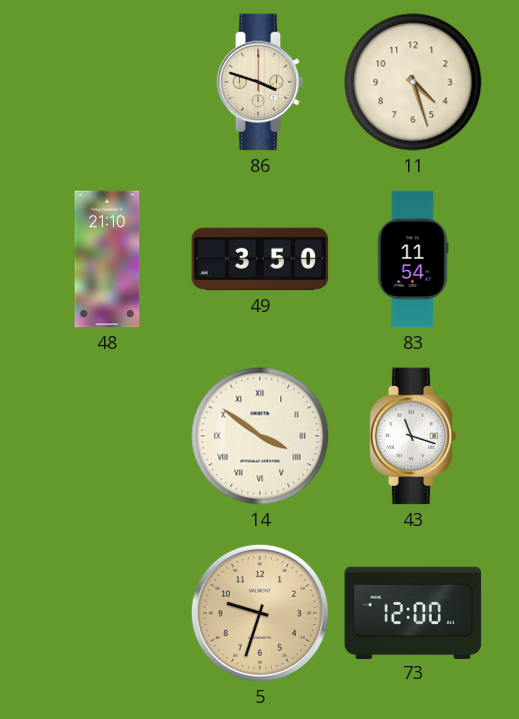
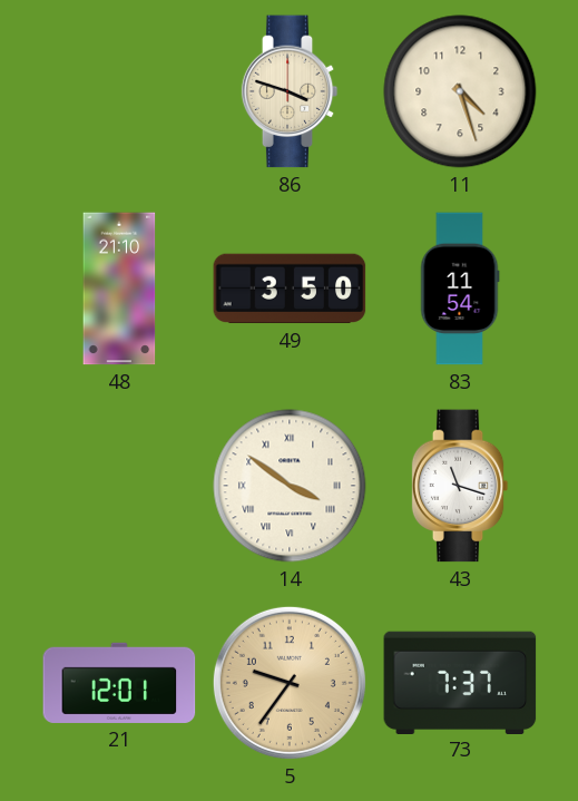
21: none -> 12:01 (119, 683)
5: 9:33 -> 9:36 (290, 683)
73: 12:00 -> 7:37 (460, 682)
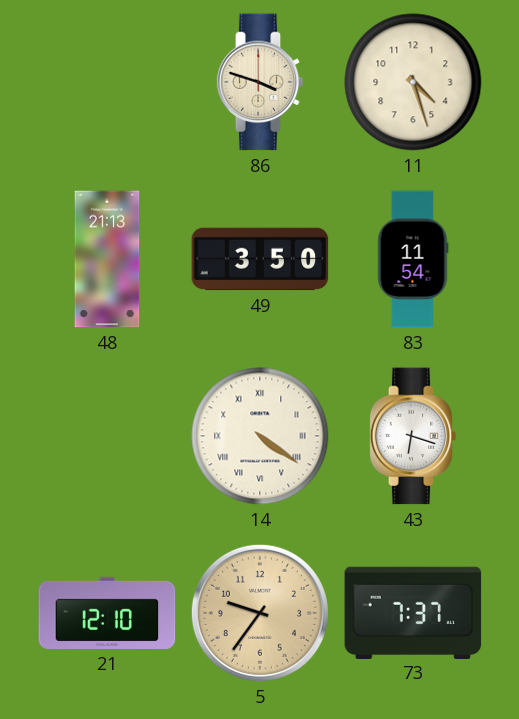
48: 21:10 -> 21:13 (107, 259)
14: 3:51 -> 4:21 (260, 436)
43: 11:18 -> 6:18 (413, 436)
21: 12:01 -> 12:10 (107, 613)
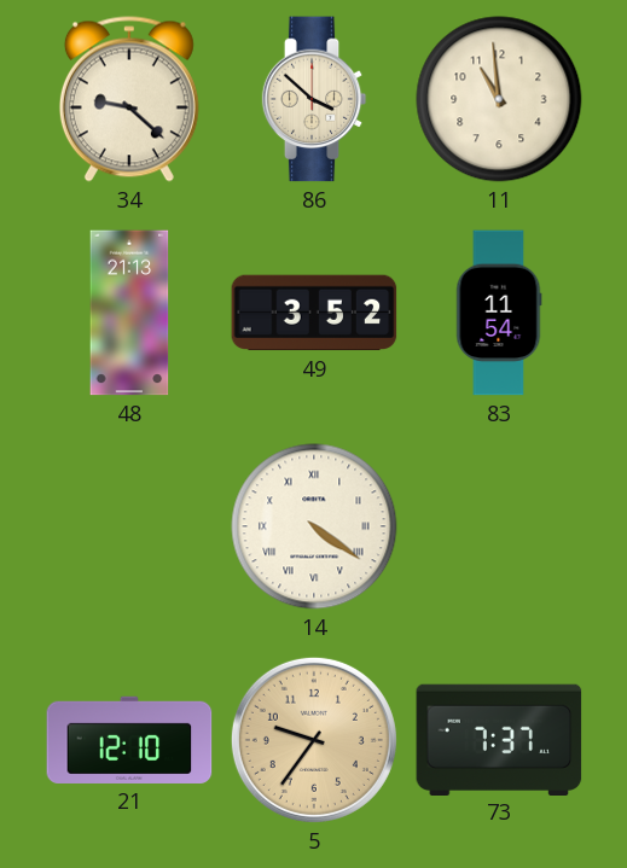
34: none -> 9:22 (129, 99)
86: 3:48 -> 3:52 (314, 99)
11: 4:27 -> 10:59 (499, 99)
49: 3:50 -> 3:52 (314, 313)
43: 6:18 -> none (413, 436)
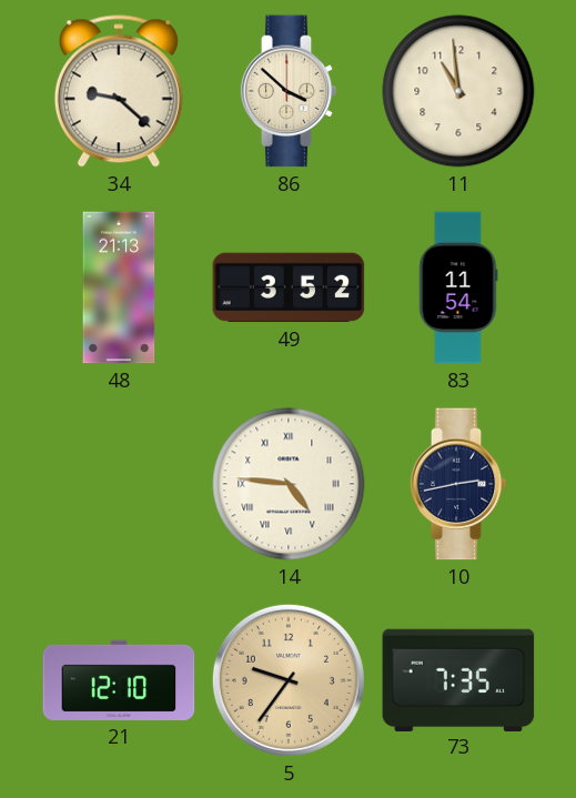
14: 4:21 -> 4:46 (289, 484)
10: none -> 2:43 (458, 484)
73: 7:37 -> 7:35 (458, 679)
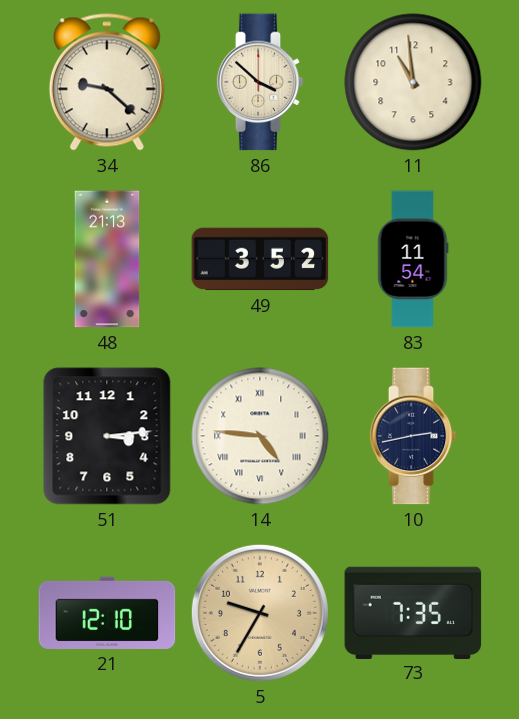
51: none -> 3:14 (107, 436)
5: 9:36 -> 9:35 (260, 613)
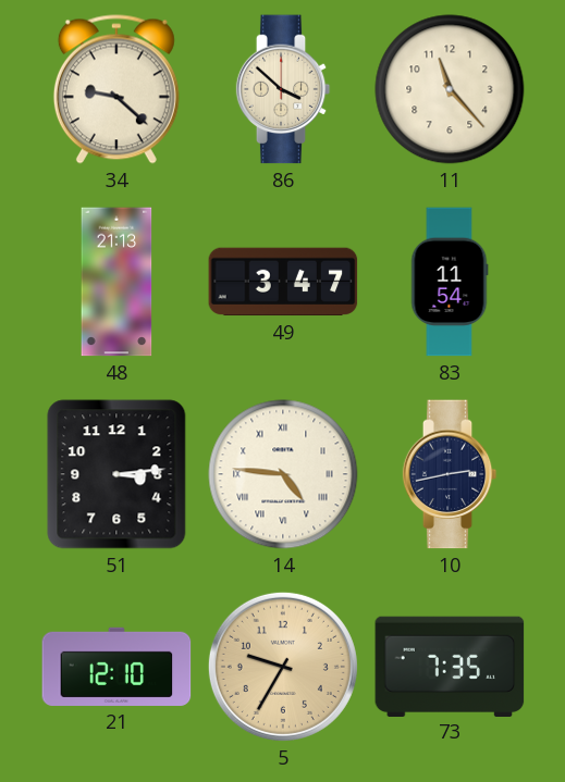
11: 10:59 -> 11:23 (450, 89)
49: 3:52 -> 3:47 (283, 282)
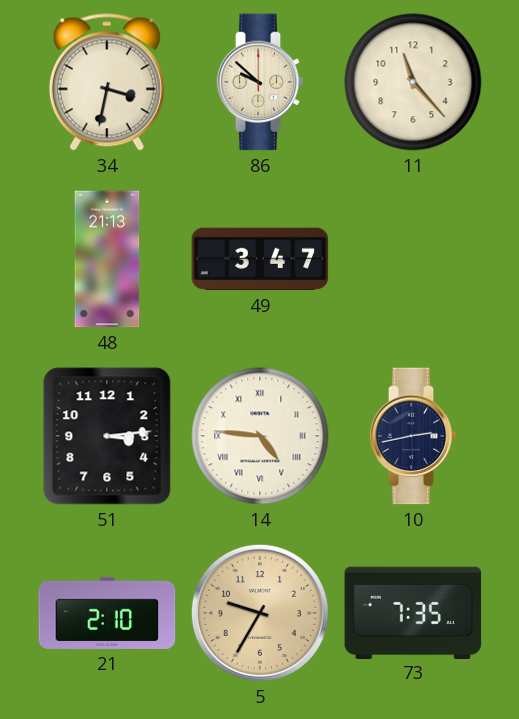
34: 9:22 -> 3:32 (107, 82)
86: 3:52 -> 9:52 (260, 82)
83: 11:54 -> none (450, 282)
21: 12:10 -> 2:10 (107, 613)
